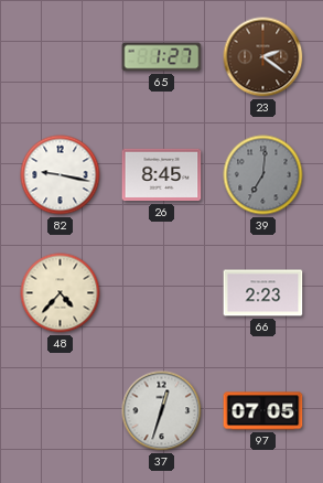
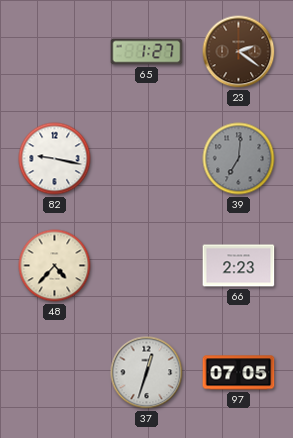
26: 8:45 -> none (162, 175)
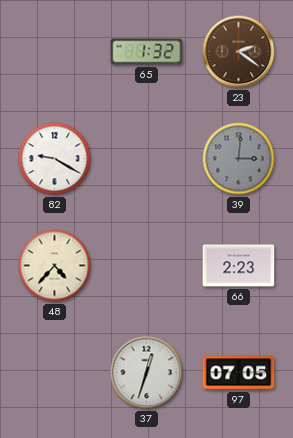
65: 1:27 -> 1:32 (147, 52)
82: 9:17 -> 9:20 (55, 159)
39: 7:01 -> 3:01 (239, 159)
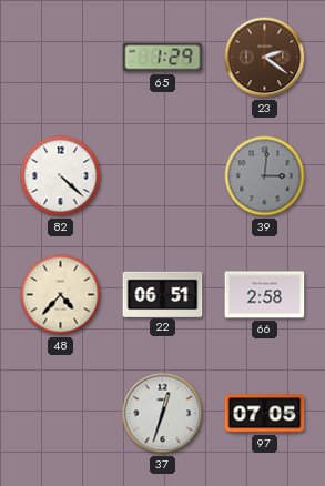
65: 1:32 -> 1:29 (163, 58)
82: 9:20 -> 4:22 (61, 176)
22: none -> 06:51 (163, 294)
66: 2:23 -> 2:58 (265, 295)
